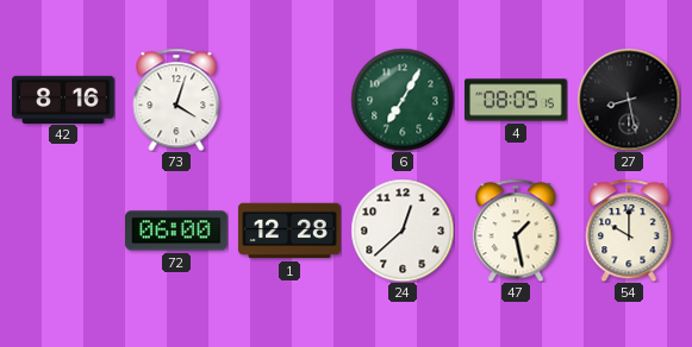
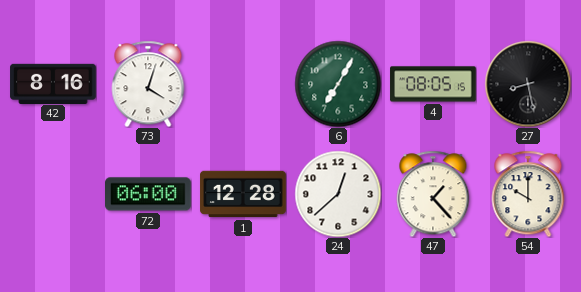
47: 1:28 -> 1:23 (433, 194)
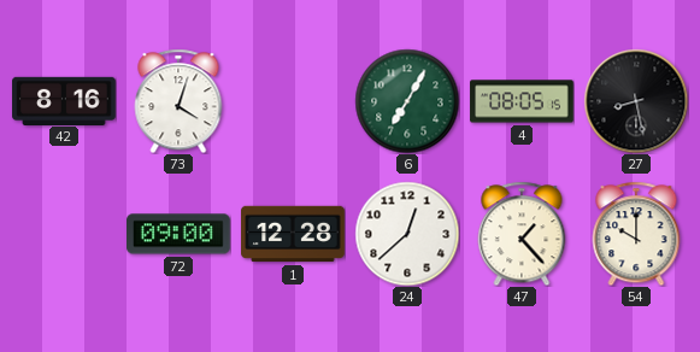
72: 06:00 -> 09:00 (180, 234)
